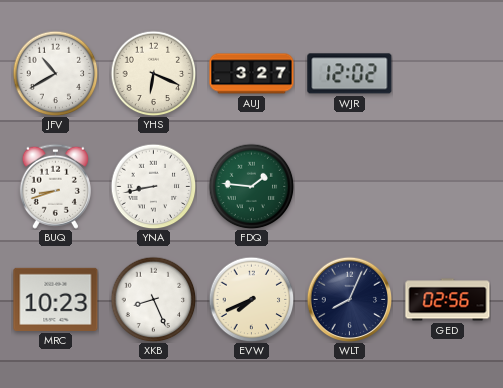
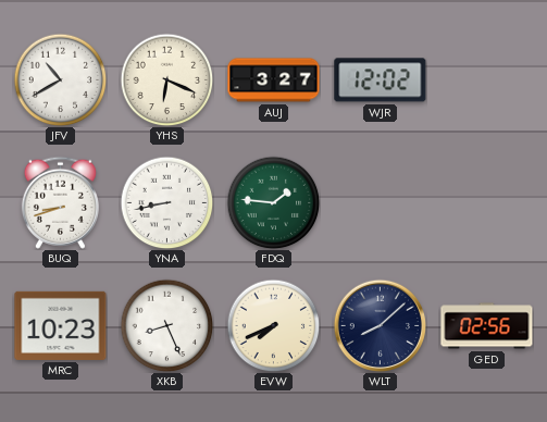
WLT: 8:04 -> 8:08 (380, 325)
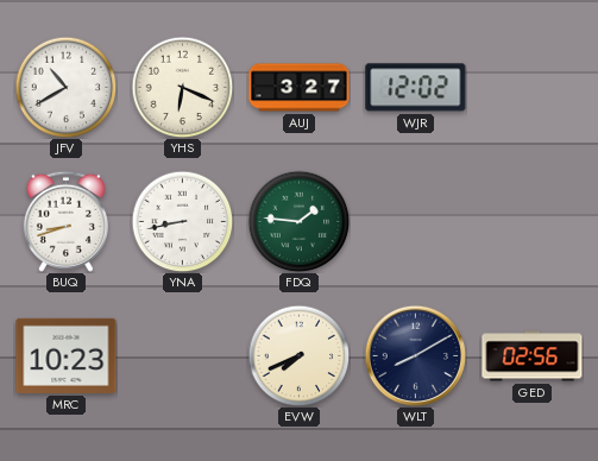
XKB: 8:26 -> none (166, 325)
WLT: 8:08 -> 8:10 (415, 355)
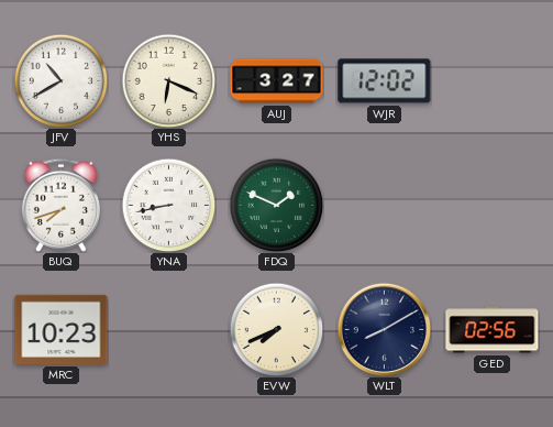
BUQ: 8:42 -> 7:42 (60, 205)
FDQ: 1:46 -> 1:49 (276, 205)
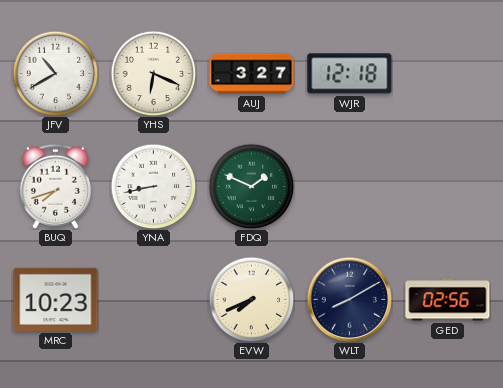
WJR: 12:02 -> 12:18 (350, 74)
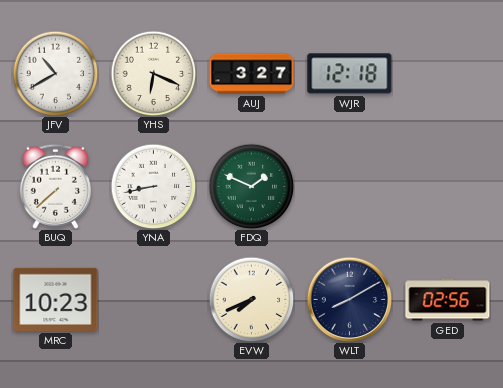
BUQ: 7:42 -> 7:38 (55, 186)
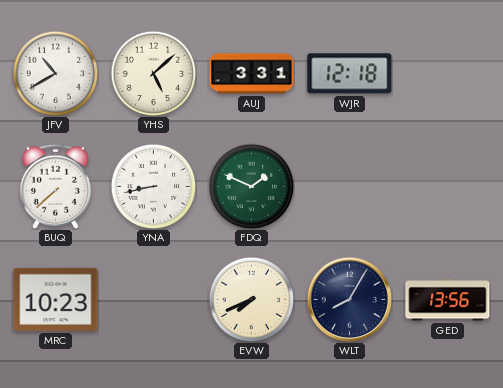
YHS: 6:19 -> 5:08 (153, 73)
AUJ: 3:27 -> 3:31 (252, 74)
WLT: 8:10 -> 8:05 (349, 299)
GED: 02:56 -> 13:56 (448, 300)
